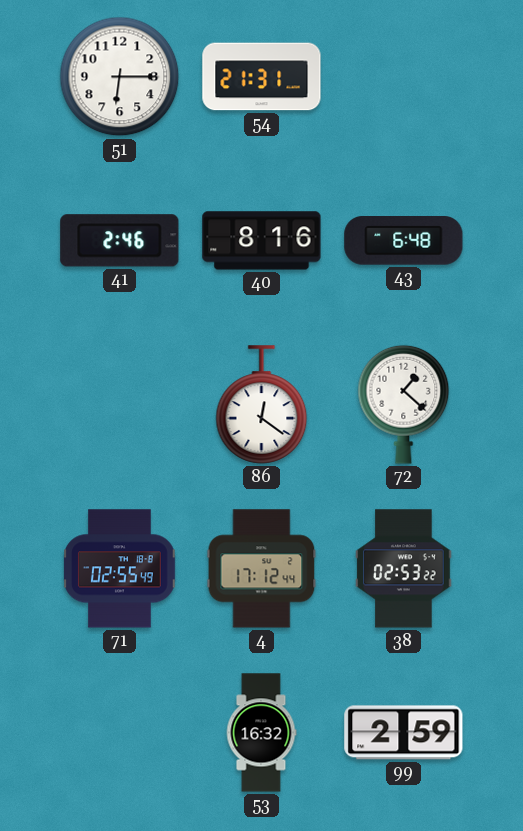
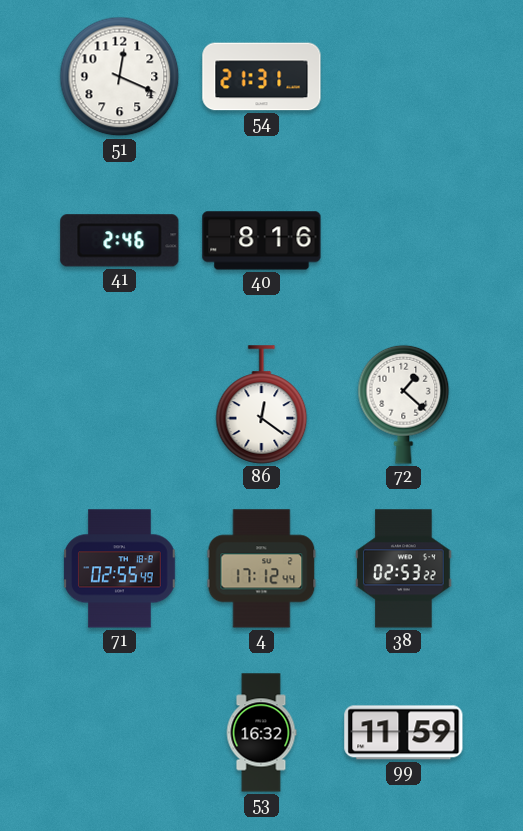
51: 6:15 -> 12:19 (120, 77)
43: 6:48 -> none (404, 241)
99: 2:59 -> 11:59 (404, 733)
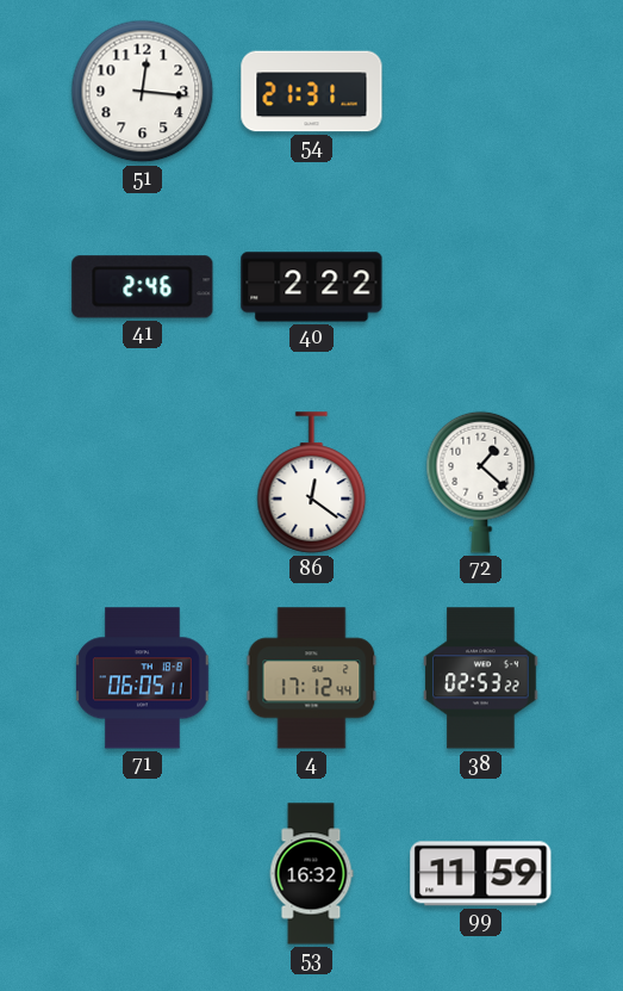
51: 12:19 -> 12:16 (143, 92)
40: 8:16 -> 2:22 (312, 287)
71: 02:55 -> 06:05 (143, 679)
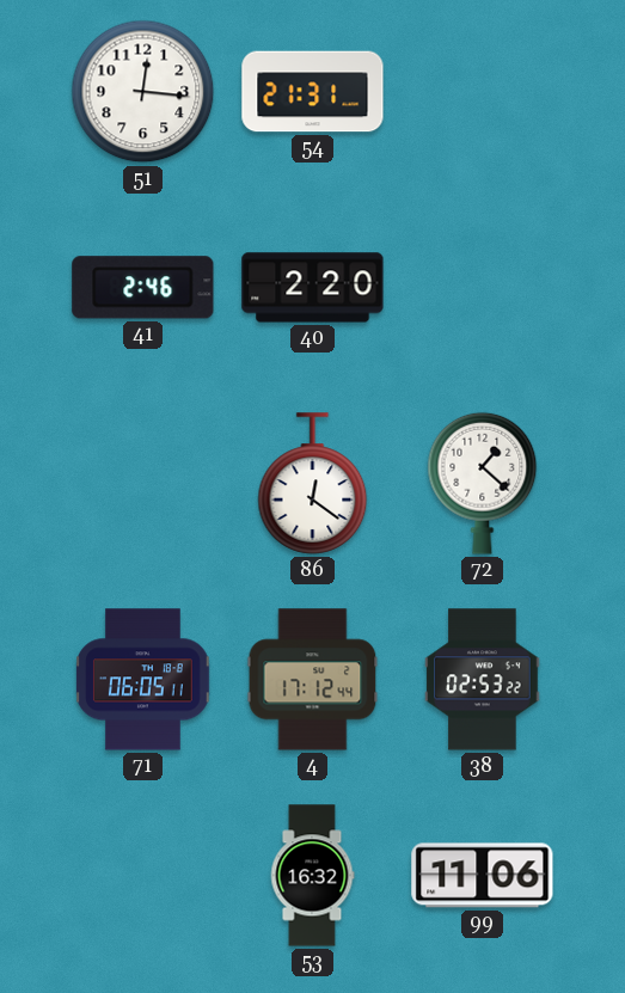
40: 2:22 -> 2:20 (313, 288)
99: 11:59 -> 11:06 (483, 876)
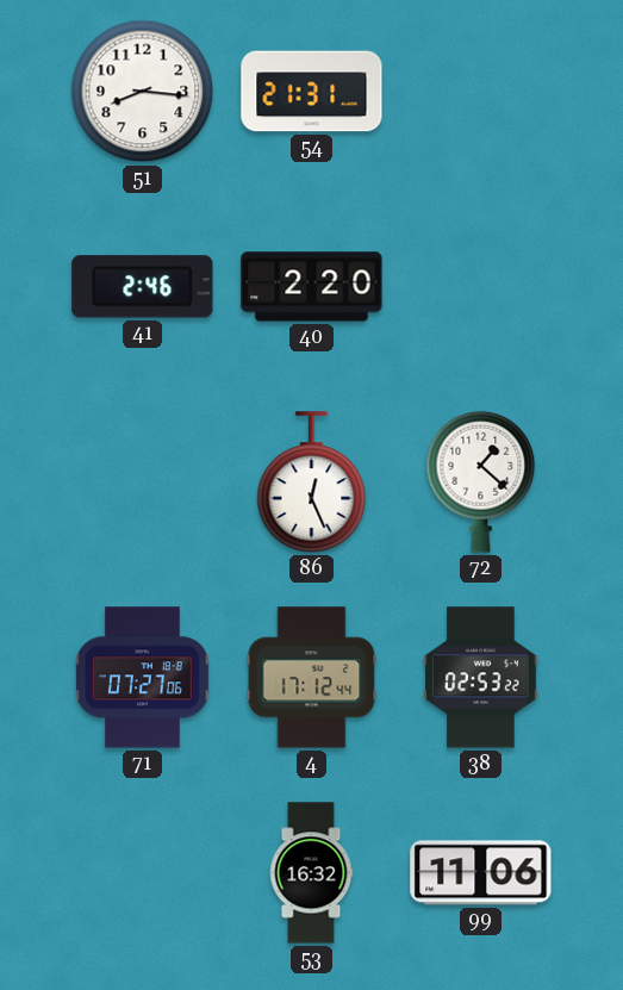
51: 12:16 -> 8:16 (143, 92)
86: 12:21 -> 12:26 (312, 482)
71: 06:05 -> 07:27 (143, 678)
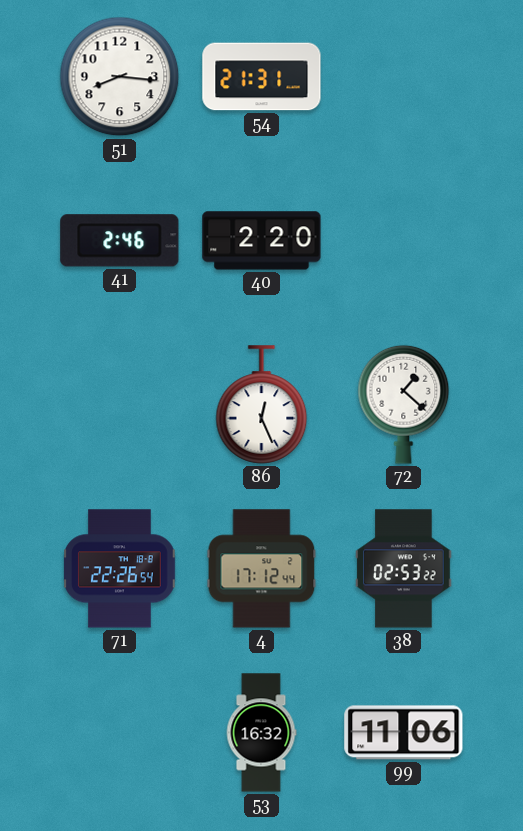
71: 07:27 -> 22:26 (120, 569)
